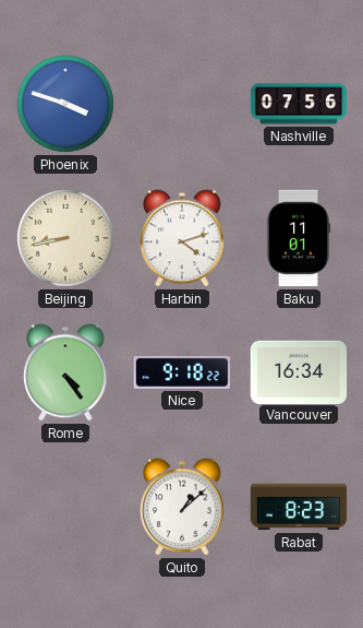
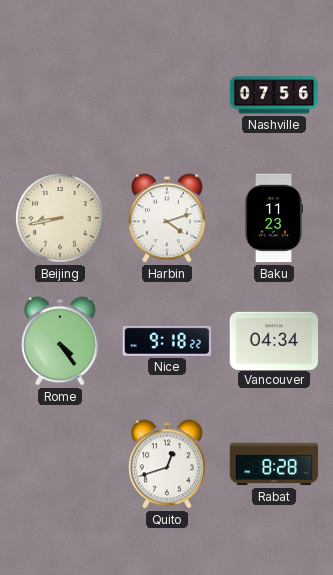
Phoenix: 3:48 -> none (66, 105)
Baku: 11:01 -> 11:23 (274, 218)
Vancouver: 16:34 -> 04:34 (274, 340)
Quito: 1:08 -> 12:42 (167, 464)
Rabat: 8:23 -> 8:28 (274, 464)
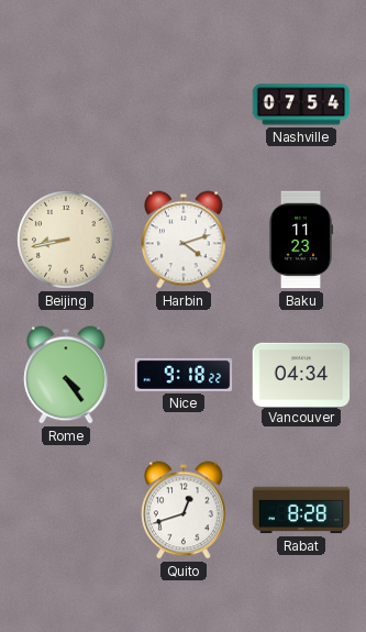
Nashville: 07:56 -> 07:54 (301, 104)
